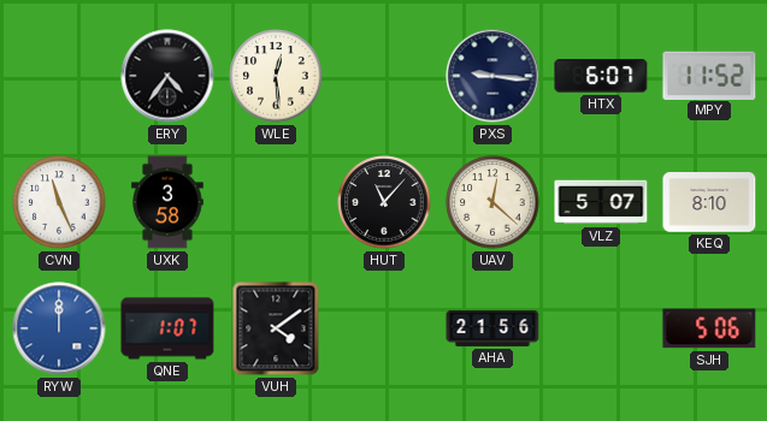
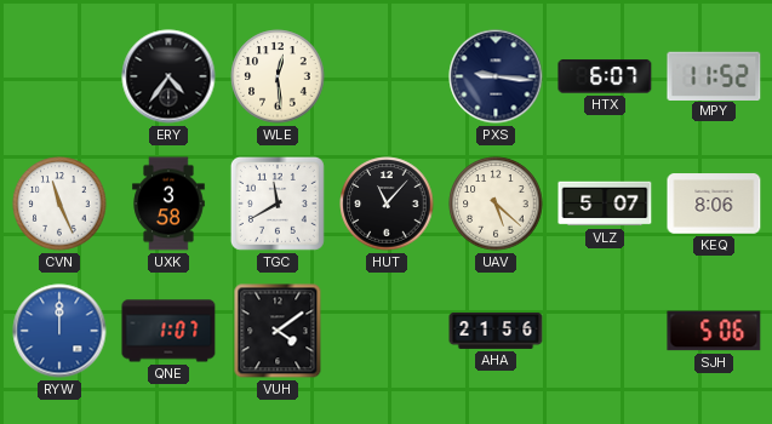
TGC: none -> 11:40 (278, 204)
UAV: 12:22 -> 5:22 (496, 204)
KEQ: 8:10 -> 8:06 (714, 204)
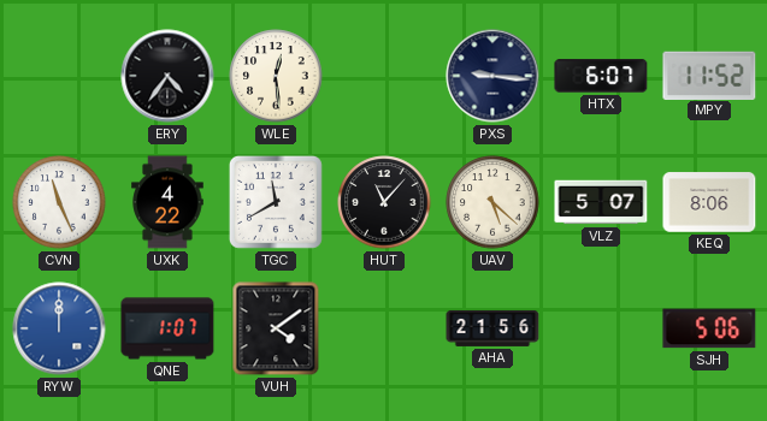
UXK: 3:58 -> 4:22 (167, 202)
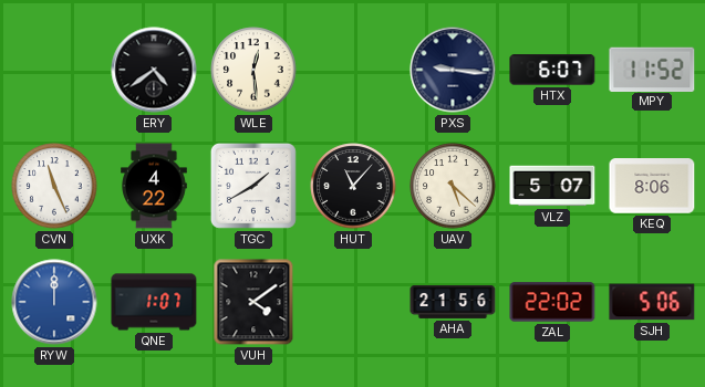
ERY: 4:36 -> 4:39 (154, 70)
TGC: 11:40 -> 1:40 (253, 186)
ZAL: none -> 22:02 (552, 302)
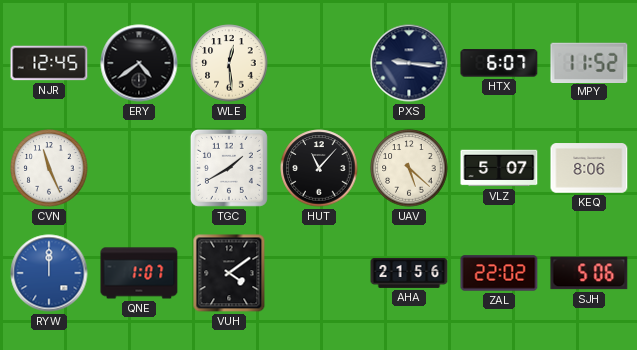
NJR: none -> 12:45 (49, 63)
UXK: 4:22 -> none (154, 186)
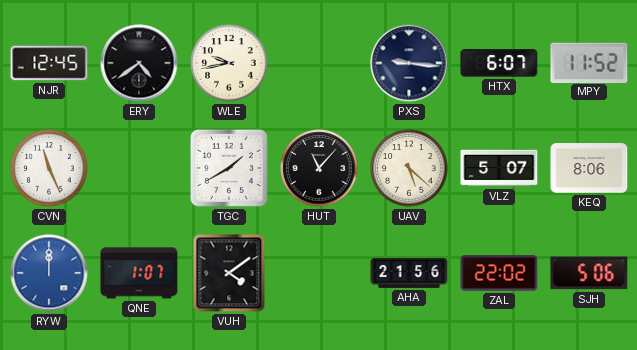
WLE: 12:29 -> 9:43 (229, 63)
